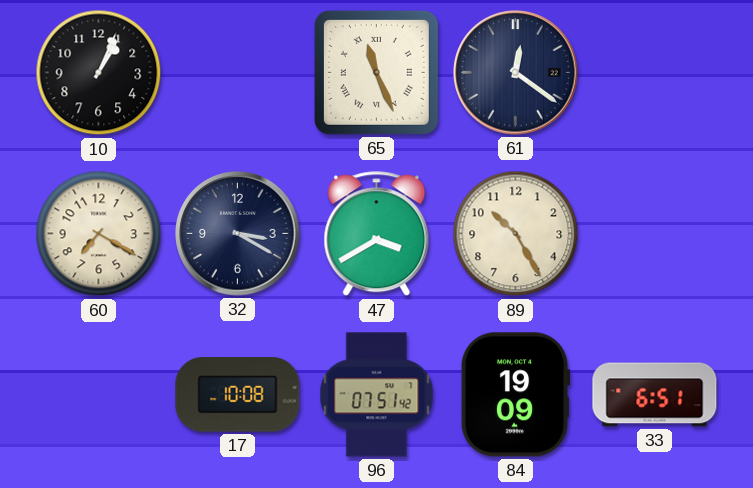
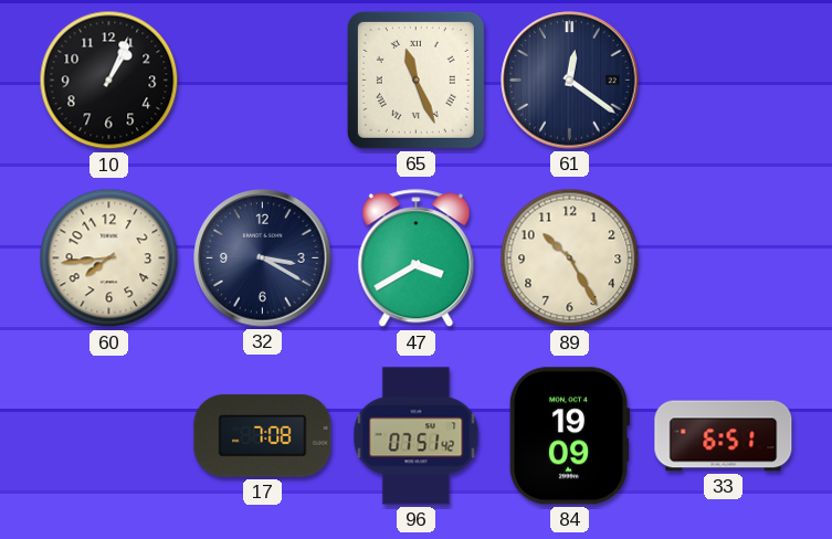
60: 7:20 -> 7:44 (109, 258)
17: 10:08 -> 7:08 (263, 436)
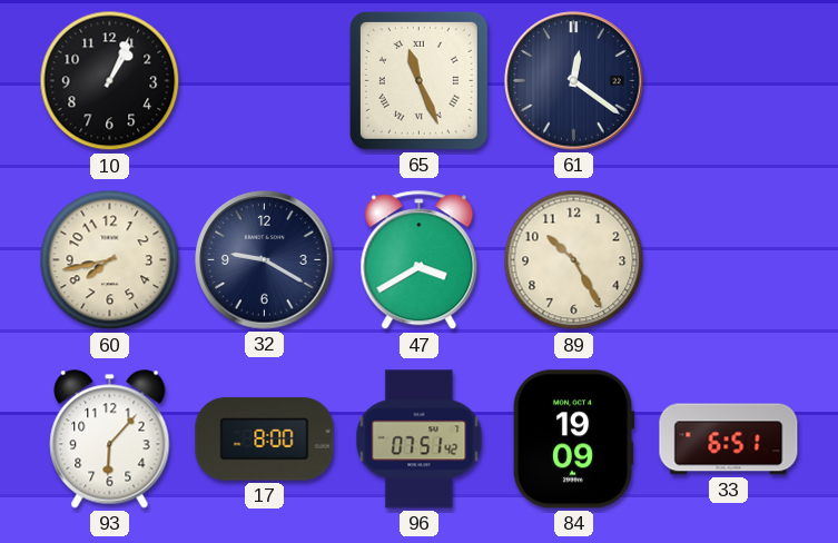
60: 7:44 -> 7:43 (110, 260)
32: 3:20 -> 9:20 (265, 260)
93: none -> 6:07 (110, 440)
17: 7:08 -> 8:00 (265, 440)
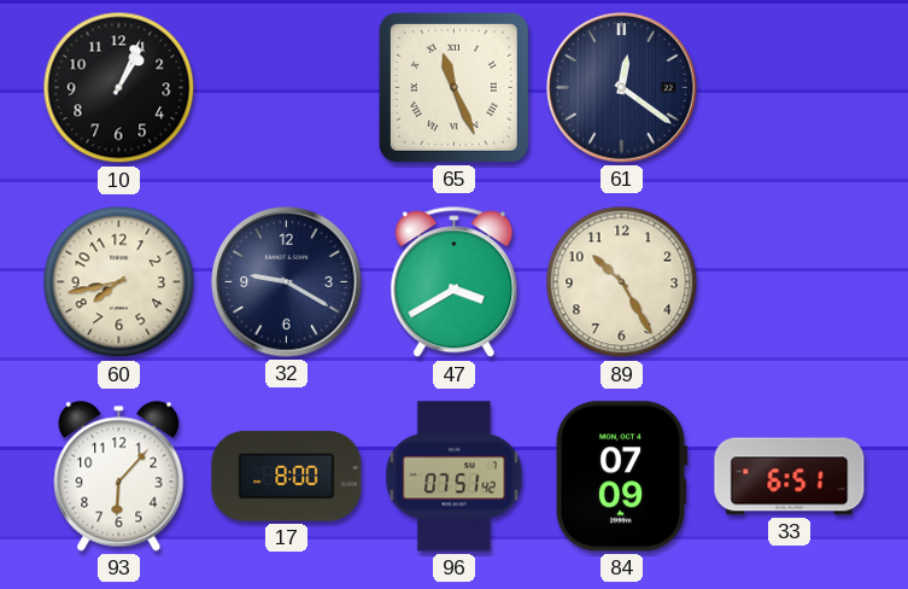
84: 19:09 -> 07:09 (621, 477)
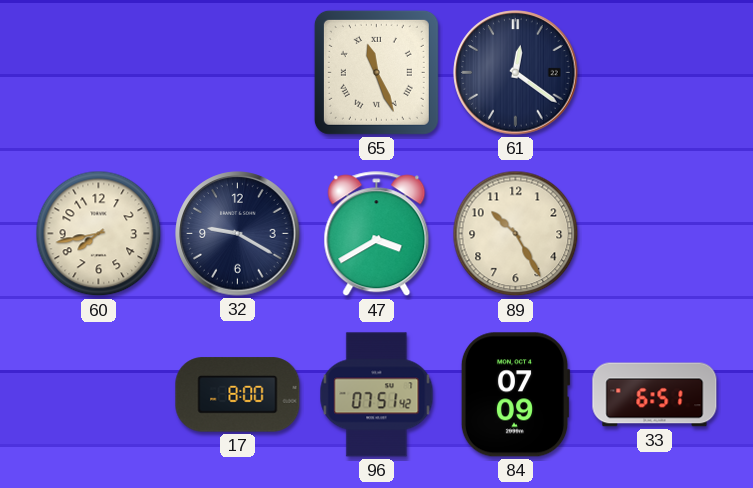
10: 1:04 -> none (119, 88)
93: 6:07 -> none (119, 477)
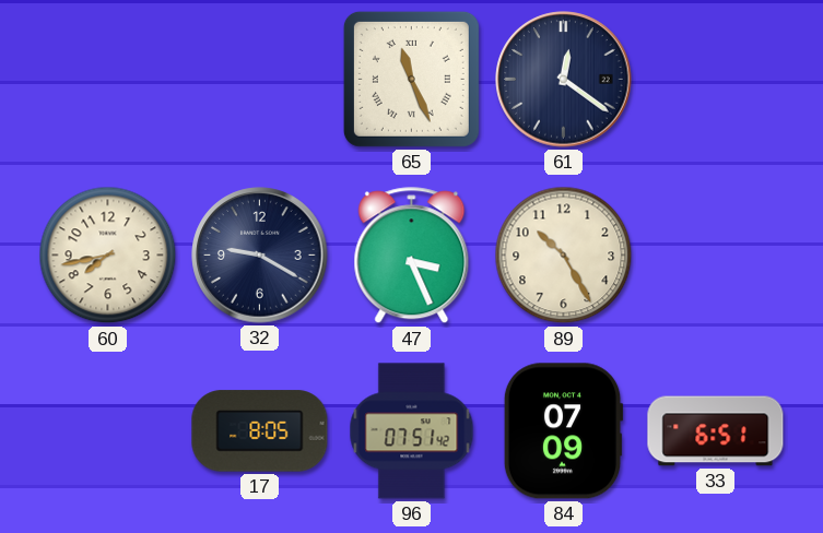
47: 3:40 -> 3:26 (412, 256)
17: 8:00 -> 8:05 (260, 431)
